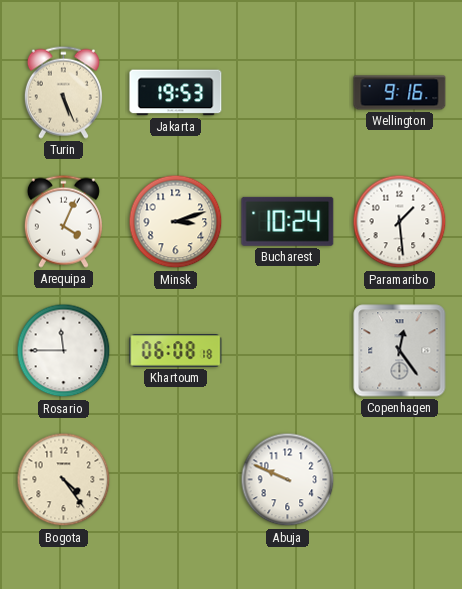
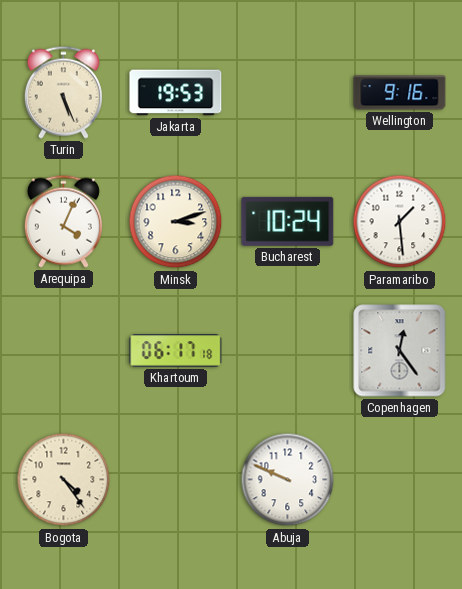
Rosario: 11:45 -> none (64, 351)
Khartoum: 06:08 -> 06:17 (176, 351)
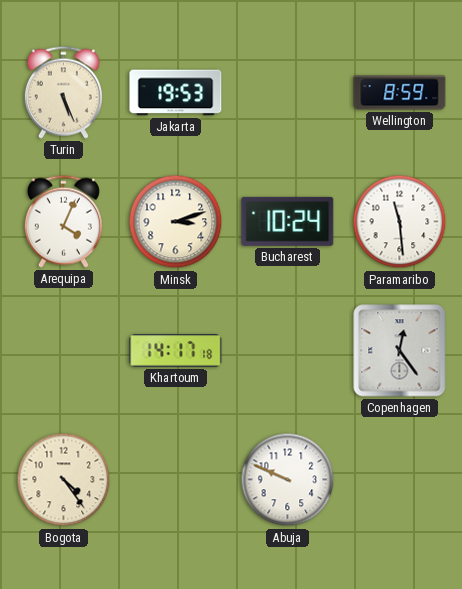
Wellington: 9:16 -> 8:59 (400, 93)
Paramaribo: 1:29 -> 11:29 (400, 222)
Khartoum: 06:17 -> 14:17 (176, 351)
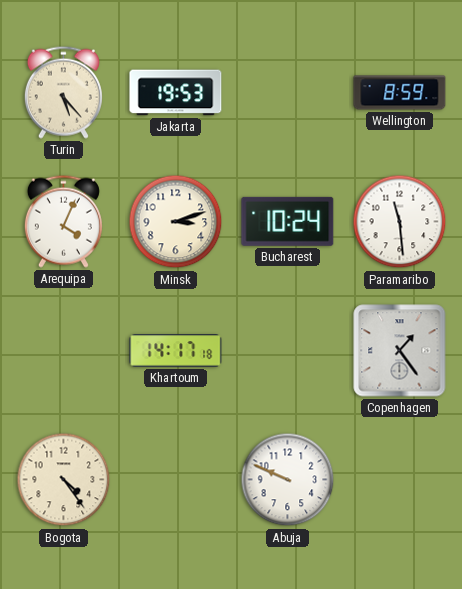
Turin: 5:26 -> 5:23 (63, 92)
Copenhagen: 12:24 -> 1:24 (400, 351)
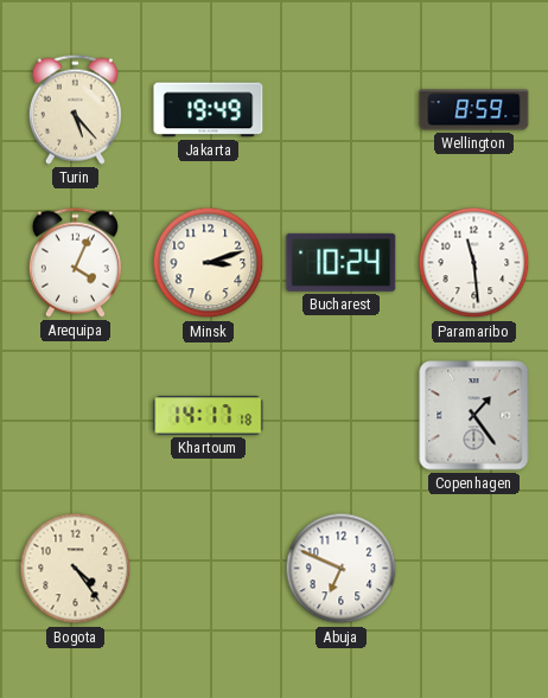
Jakarta: 19:53 -> 19:49 (209, 110)
Abuja: 9:49 -> 6:49 (342, 569)
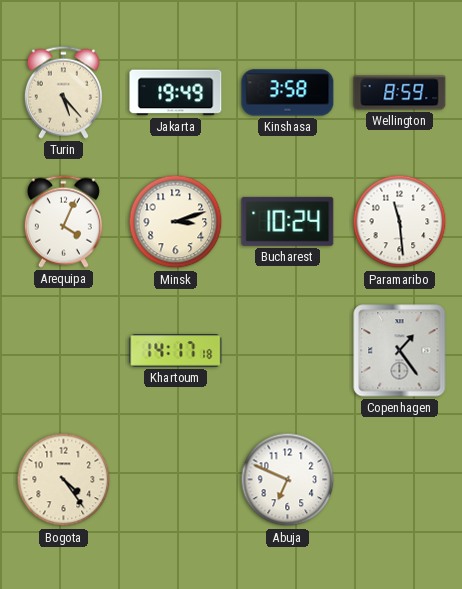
Kinshasa: none -> 3:58 (288, 93)
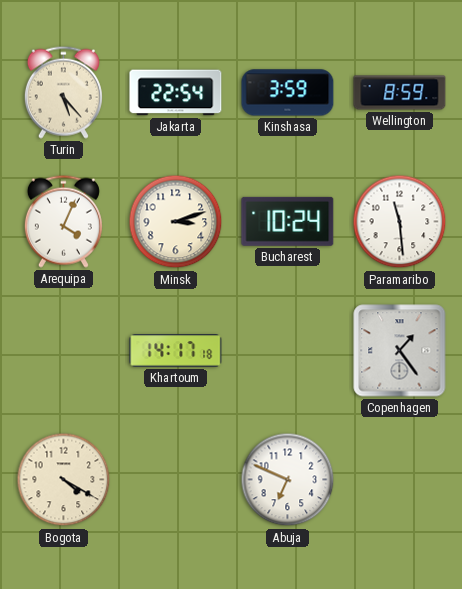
Jakarta: 19:49 -> 22:54 (176, 93)
Kinshasa: 3:58 -> 3:59 (288, 93)
Bogota: 4:24 -> 4:20 (64, 480)
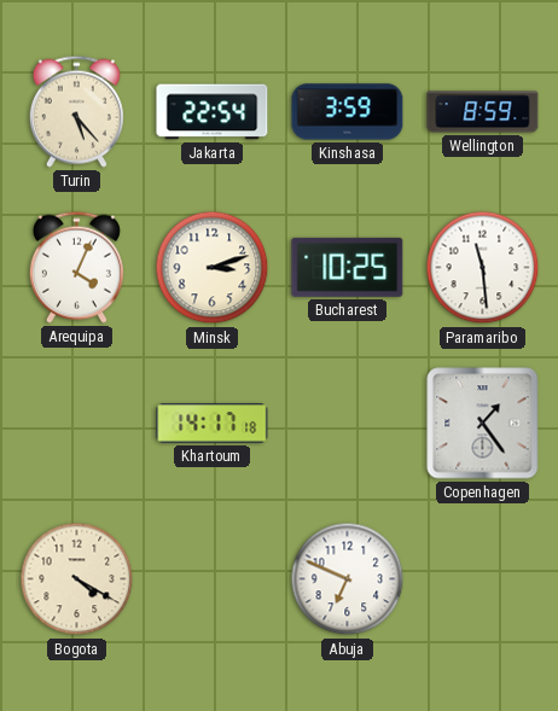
Bucharest: 10:24 -> 10:25 (348, 267)
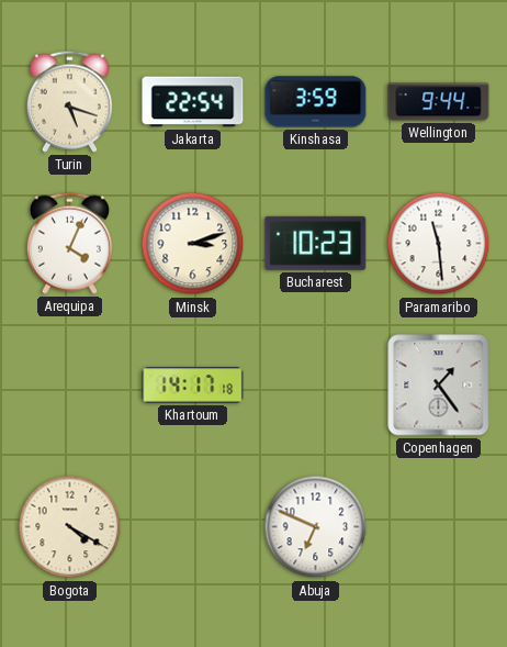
Turin: 5:23 -> 5:18 (69, 101)
Wellington: 8:59 -> 9:44 (439, 102)
Bucharest: 10:25 -> 10:23 (316, 243)
